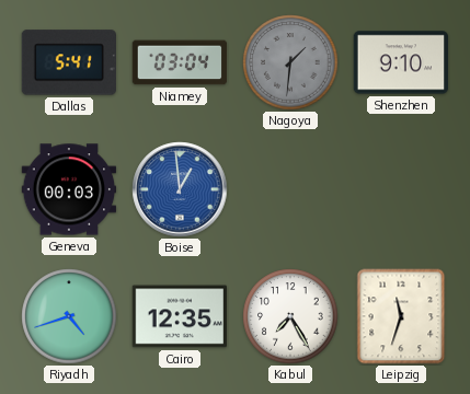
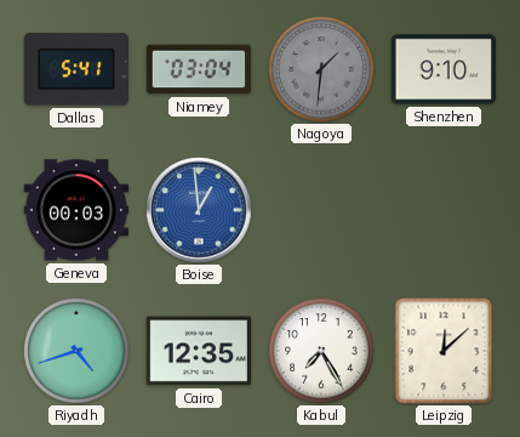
Leipzig: 11:33 -> 12:08 (444, 351)
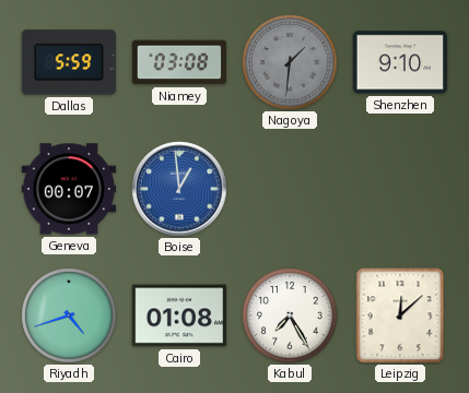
Dallas: 5:41 -> 5:59 (68, 62)
Niamey: 03:04 -> 03:08 (179, 62)
Geneva: 00:03 -> 00:07 (69, 189)
Cairo: 12:35 -> 01:08 (179, 315)
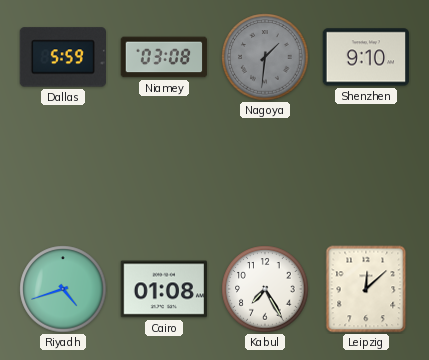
Geneva: 00:07 -> none (69, 189)
Boise: 12:59 -> none (179, 189)
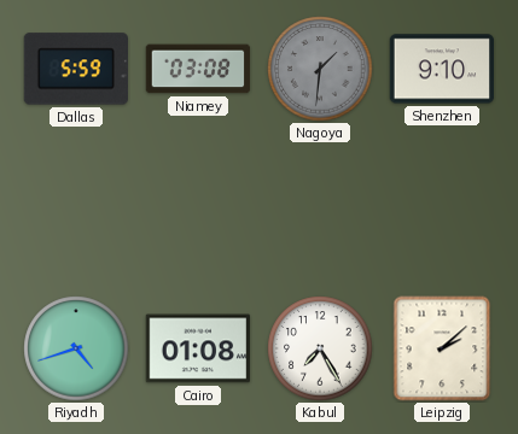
Leipzig: 12:08 -> 2:08 (442, 348)
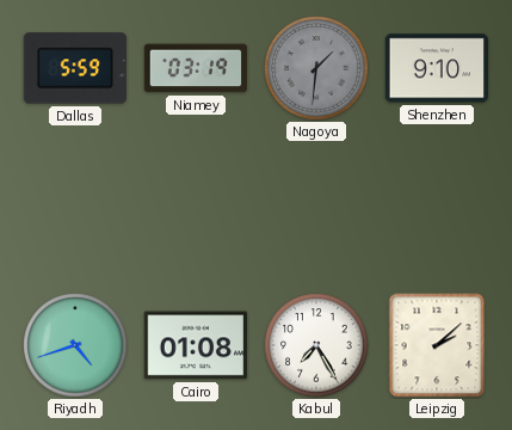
Niamey: 03:08 -> 03:19 (196, 68)
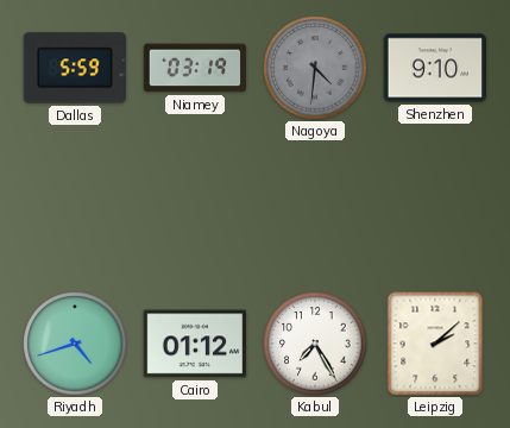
Nagoya: 1:31 -> 4:31 (315, 68)
Cairo: 01:08 -> 01:12 (195, 344)
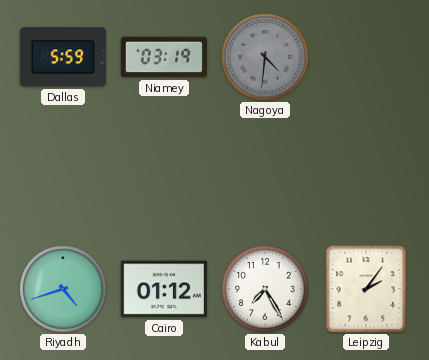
Shenzhen: 9:10 -> none (435, 68)
Leipzig: 2:08 -> 2:06 (366, 289)
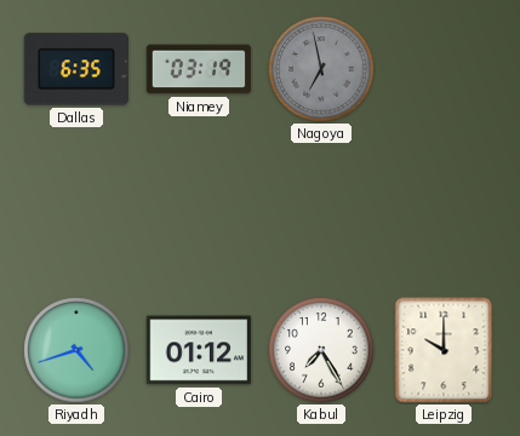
Dallas: 5:59 -> 6:35 (75, 69)
Nagoya: 4:31 -> 6:58 (321, 69)
Leipzig: 2:06 -> 10:00 (444, 350)
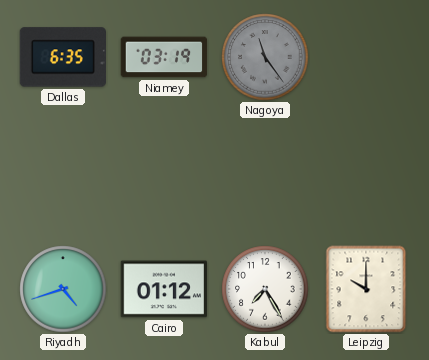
Nagoya: 6:58 -> 11:24 (265, 57)
